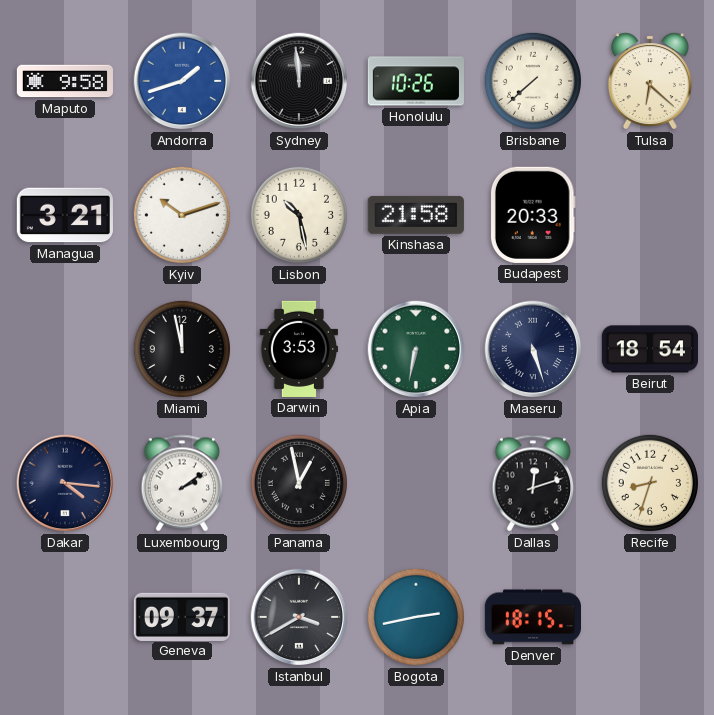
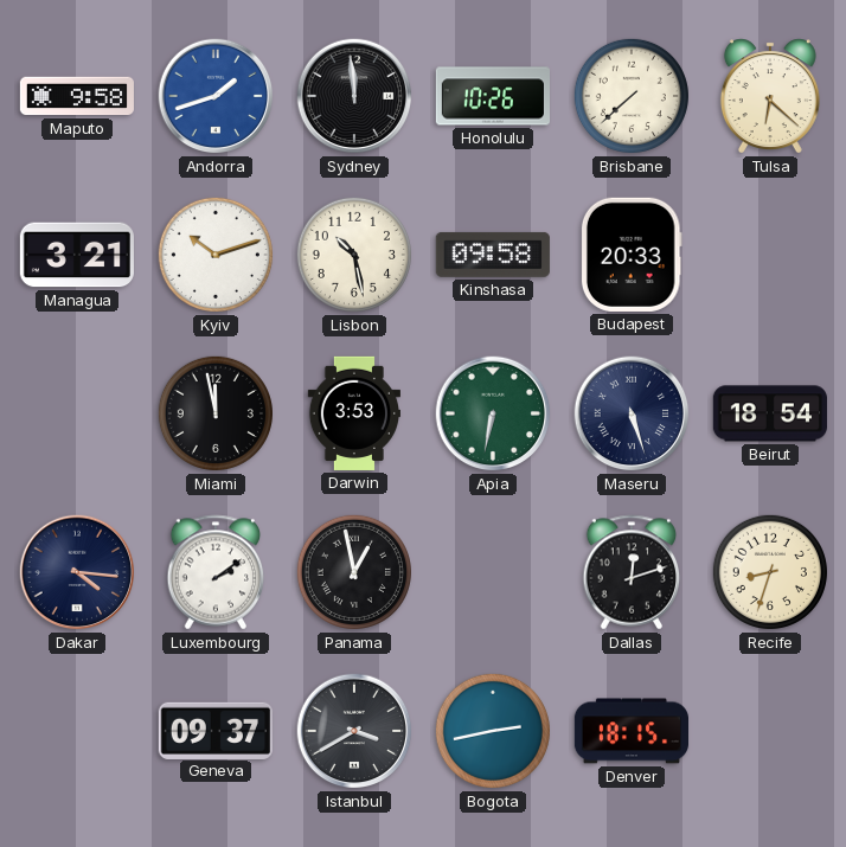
Kinshasa: 21:58 -> 09:58 (493, 255)
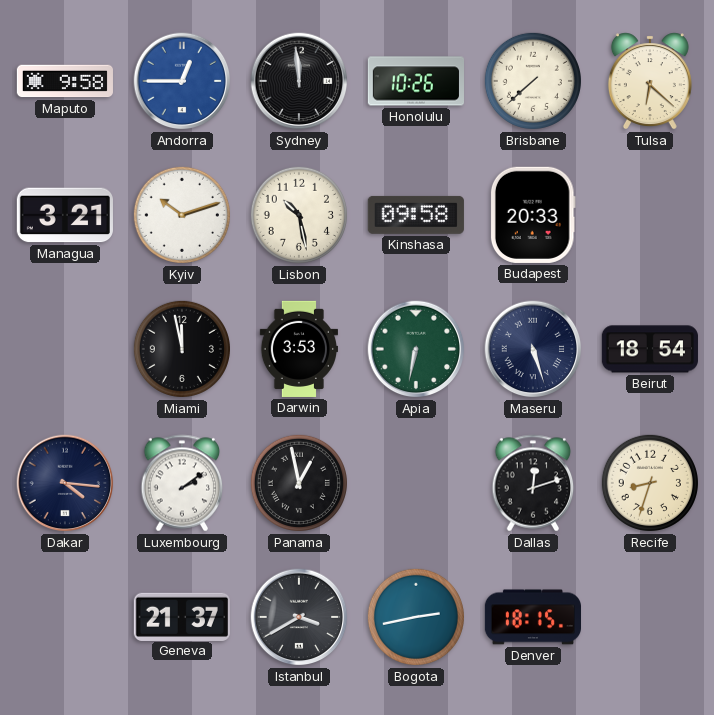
Andorra: 1:42 -> 12:45 (182, 81)
Geneva: 09:37 -> 21:37 (182, 616)
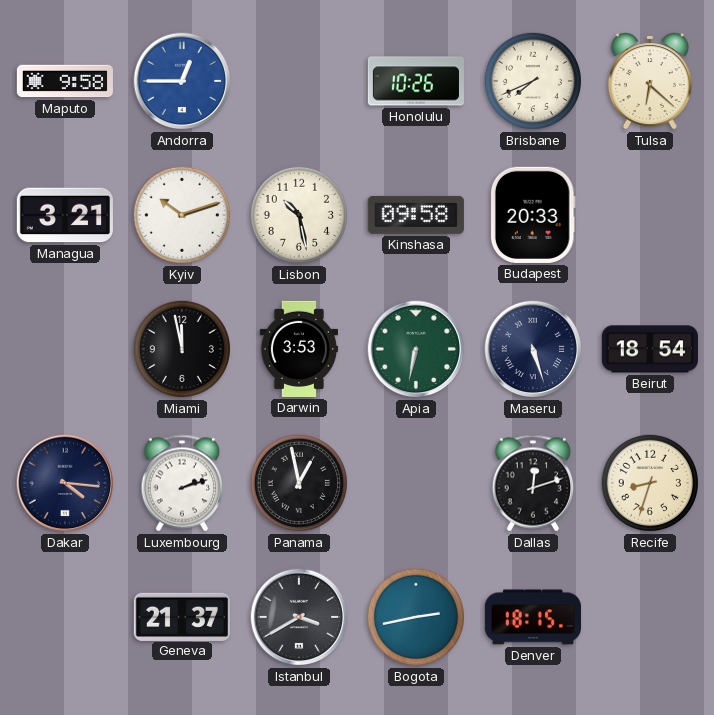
Sydney: 11:59 -> none (299, 81)
Brisbane: 7:38 -> 7:41 (533, 81)
Luxembourg: 2:09 -> 2:12 (182, 483)
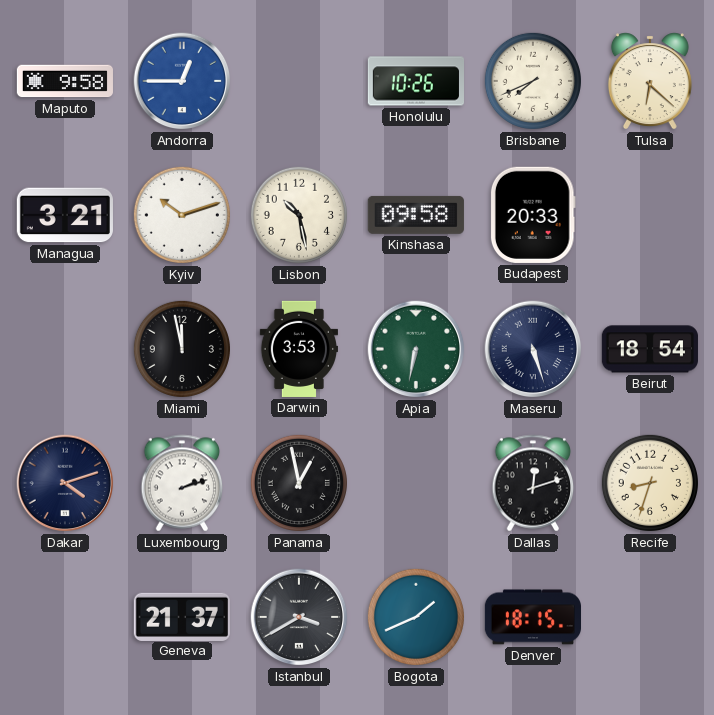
Dakar: 4:16 -> 4:12 (65, 483)
Bogota: 2:43 -> 1:41 (416, 617)
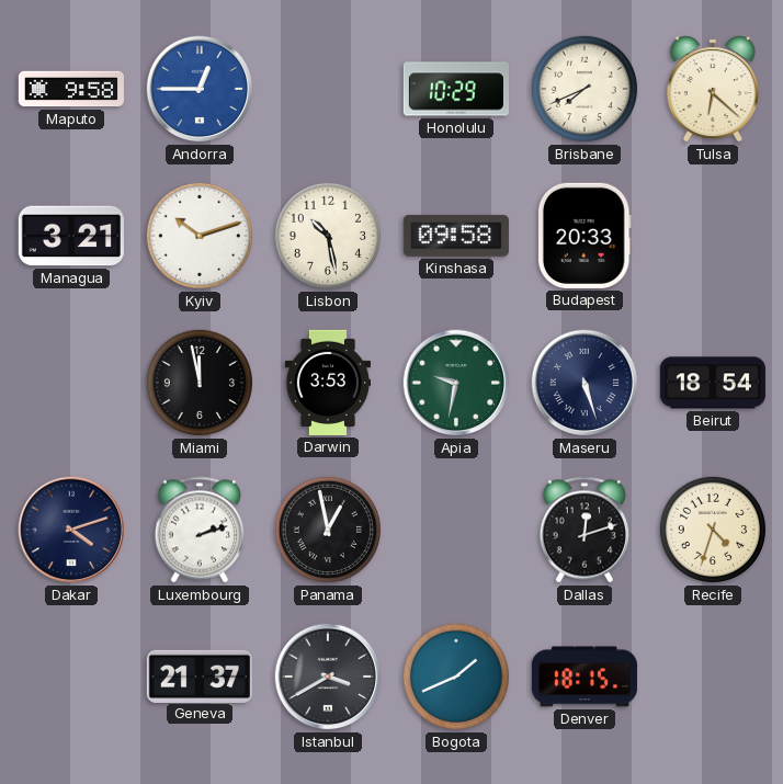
Honolulu: 10:26 -> 10:29 (455, 89)
Apia: 6:32 -> 9:32 (456, 383)
Recife: 8:33 -> 4:33 (713, 530)
